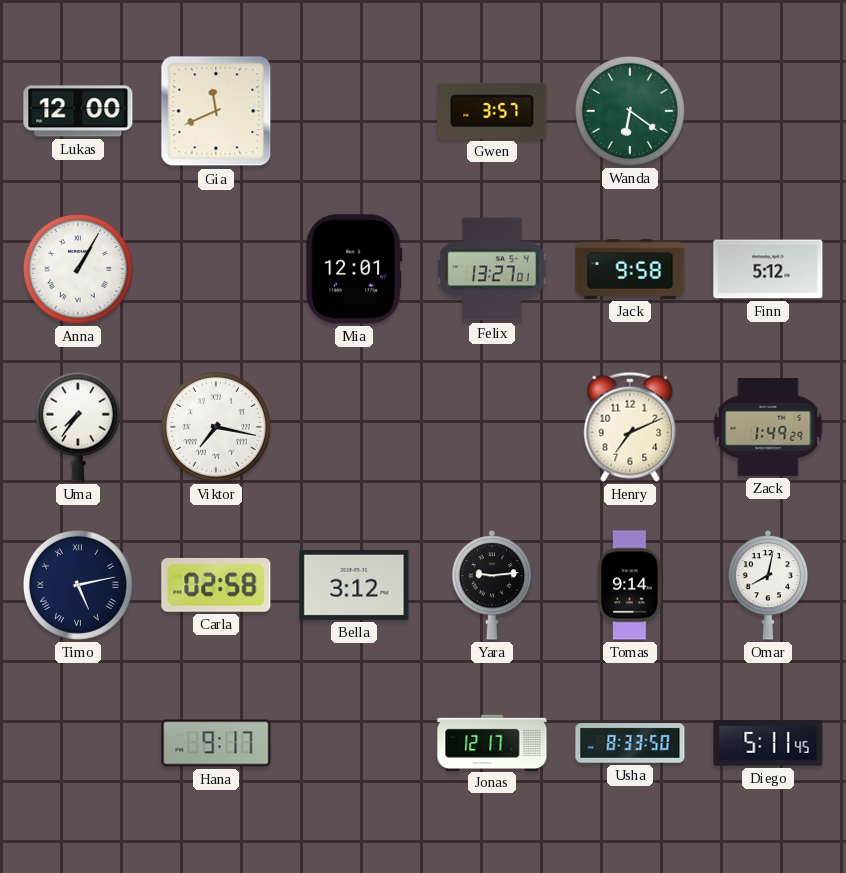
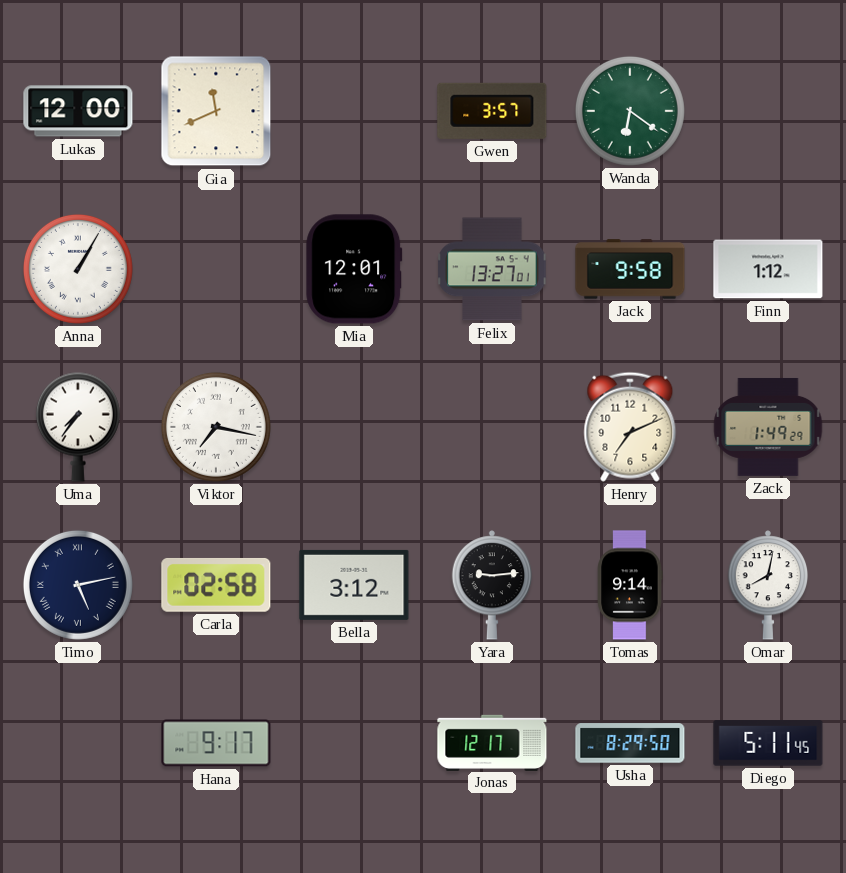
Finn: 5:12 -> 1:12 (768, 269)
Usha: 8:33 -> 8:29 (630, 743)
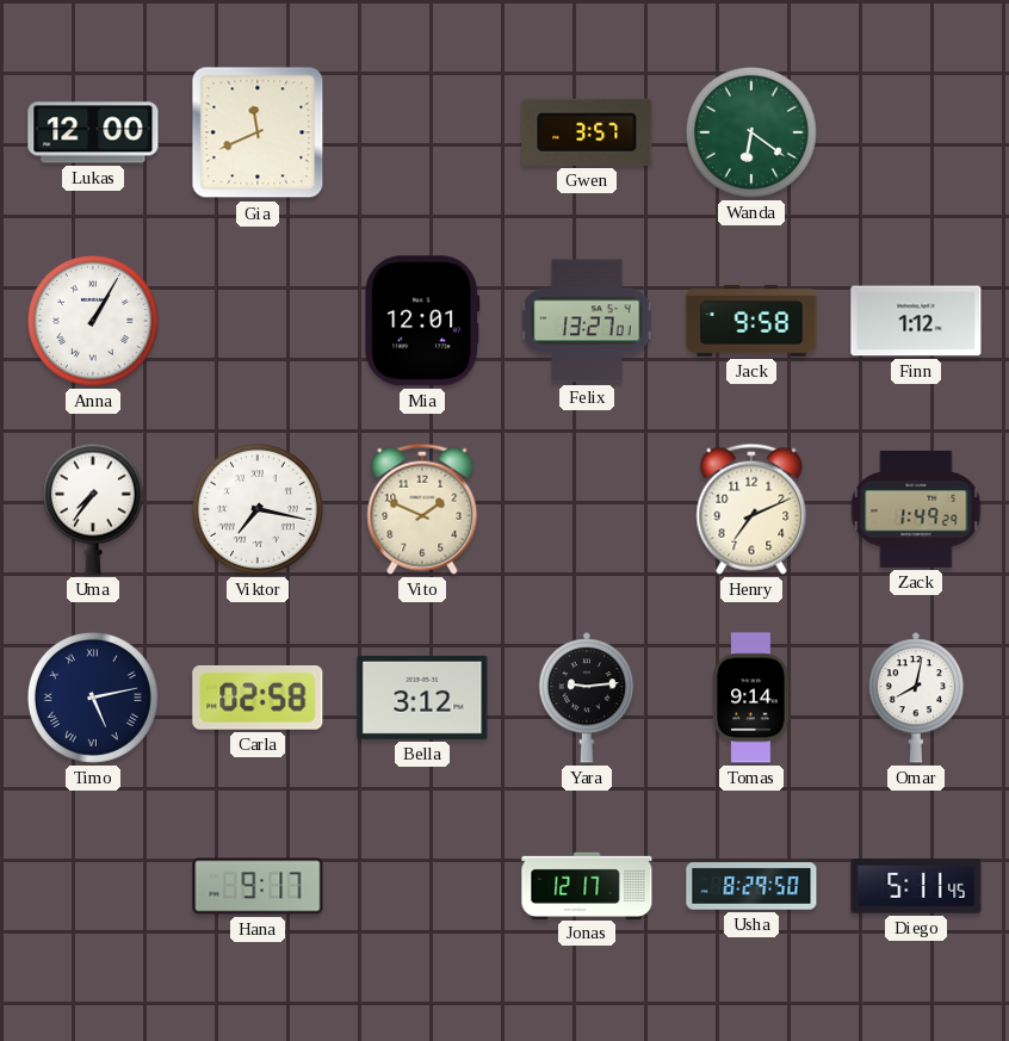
Vito: none -> 1:49 (422, 509)
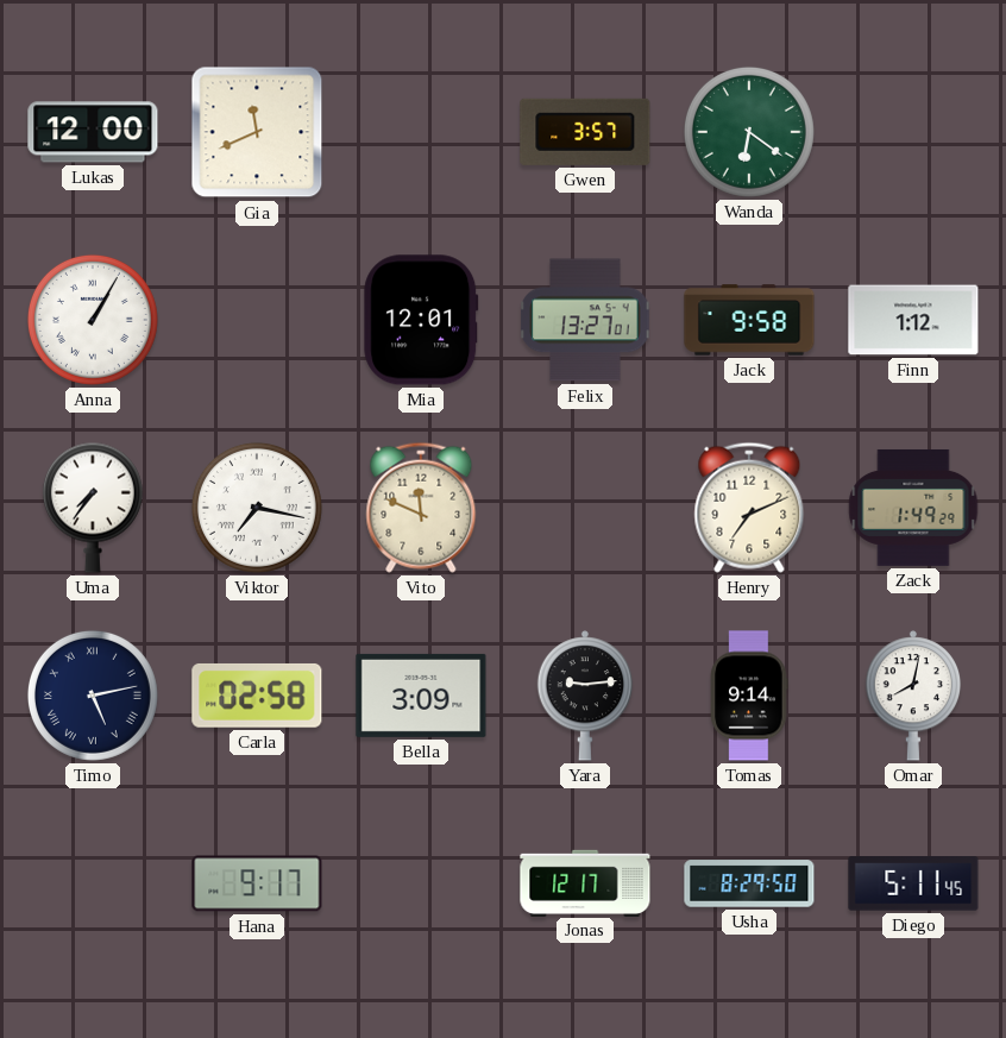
Vito: 1:49 -> 11:49 (421, 508)
Bella: 3:12 -> 3:09 (421, 696)
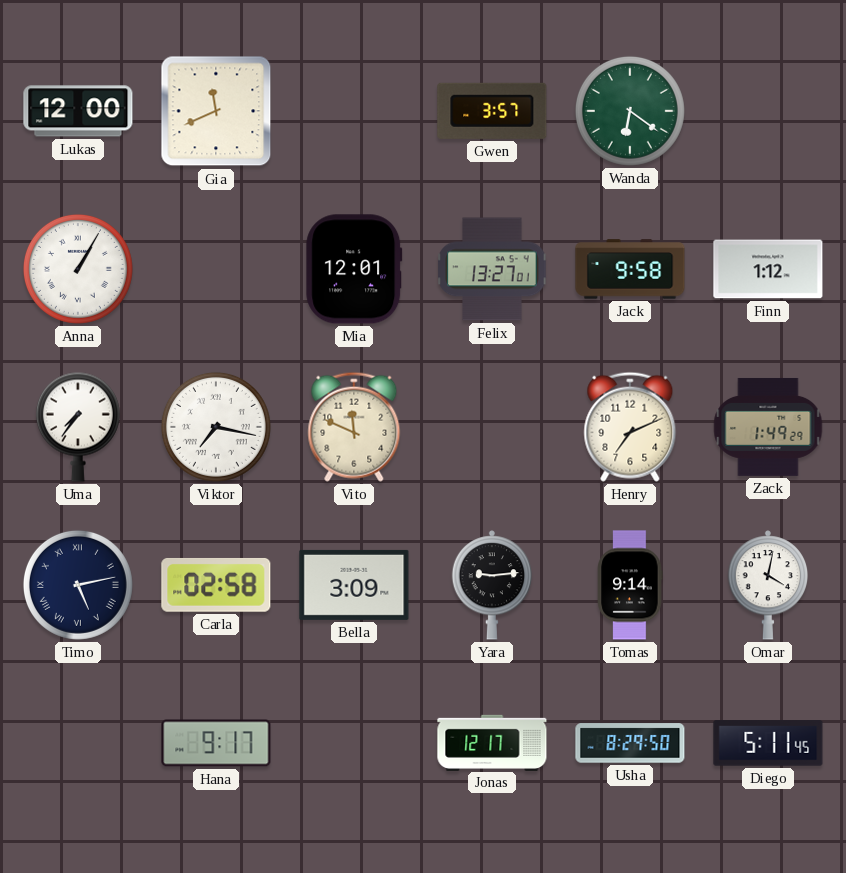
Omar: 8:02 -> 4:02 (768, 585)
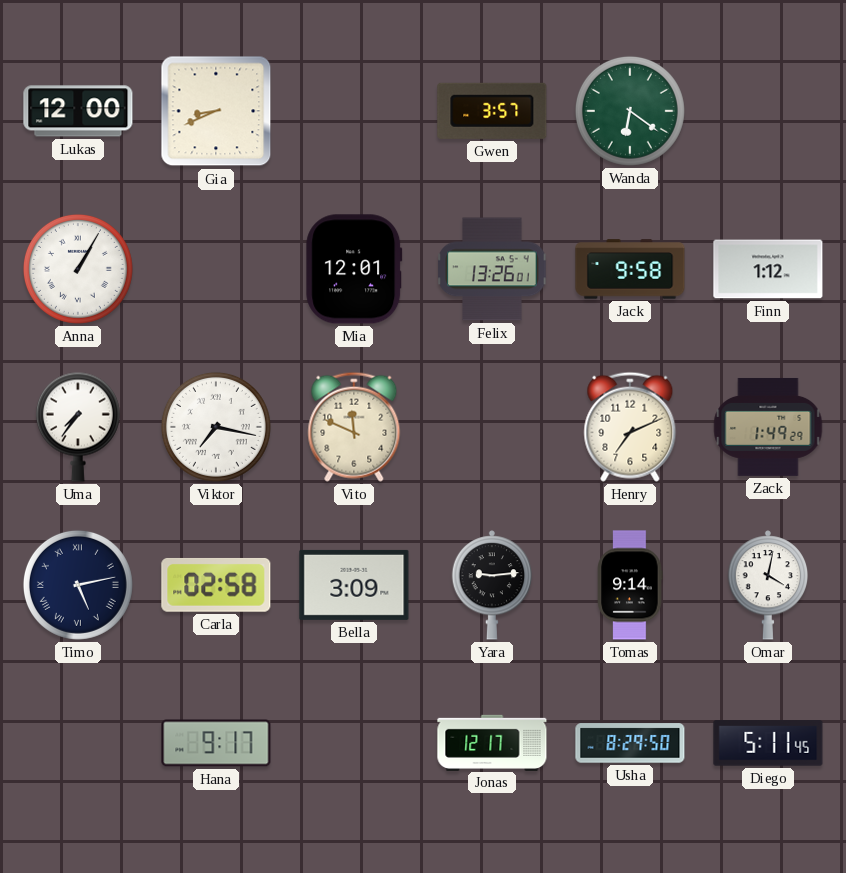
Gia: 11:41 -> 8:41 (216, 111)
Felix: 13:27 -> 13:26 (492, 269)
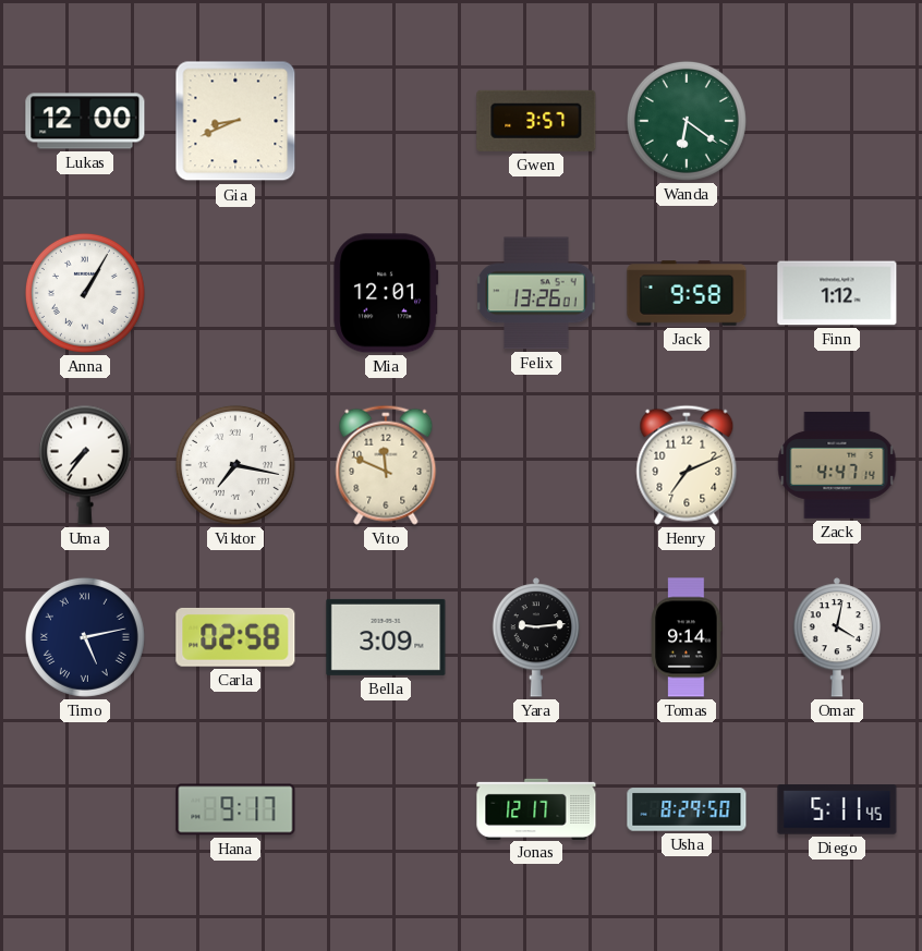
Zack: 1:49 -> 4:47 (837, 465)
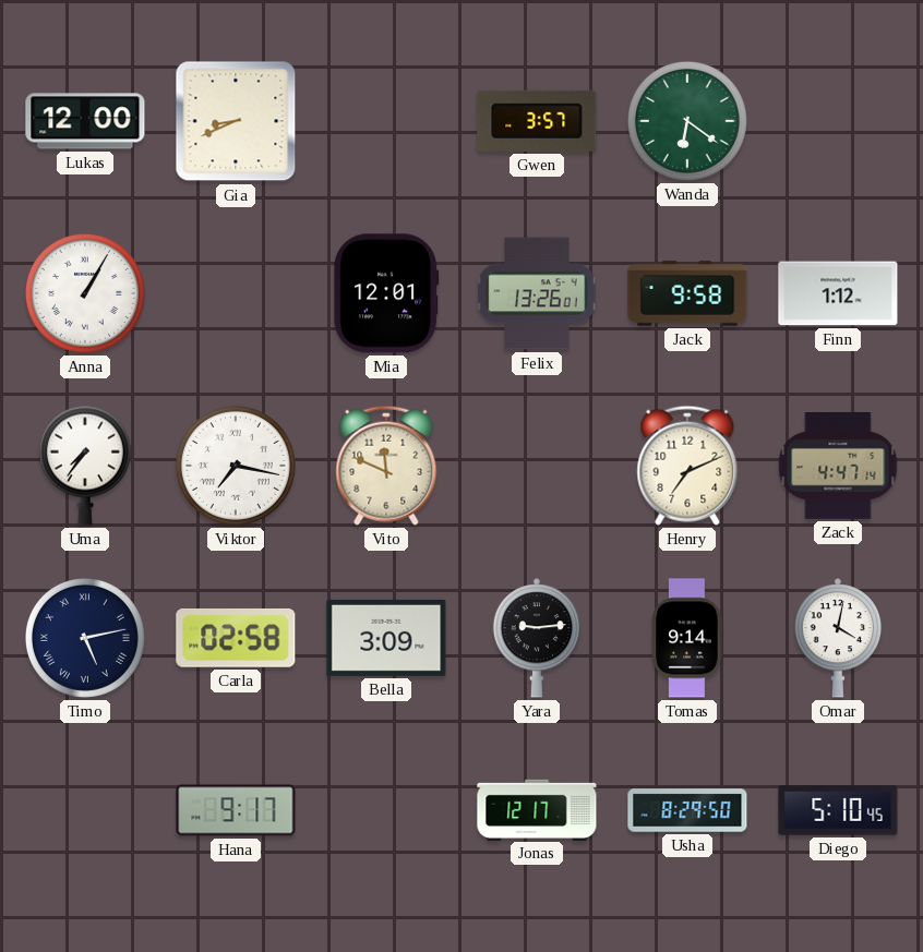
Diego: 5:11 -> 5:10 (838, 810)
